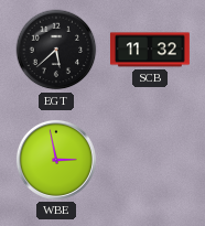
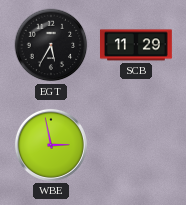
EGT: 5:38 -> 5:35 (51, 45)
SCB: 11:32 -> 11:29 (136, 45)
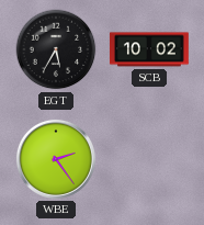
SCB: 11:29 -> 10:02 (149, 49)
WBE: 2:58 -> 2:24 (56, 159)
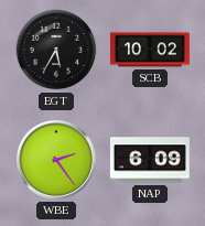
NAP: none -> 6:09 (150, 160)
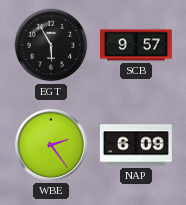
EGT: 5:35 -> 5:55 (51, 45)
SCB: 10:02 -> 9:57 (136, 45)
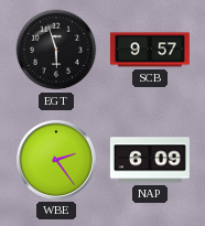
EGT: 5:55 -> 5:57 (56, 50)
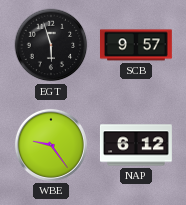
WBE: 2:24 -> 9:24 (51, 145)
NAP: 6:09 -> 6:12 (136, 145)
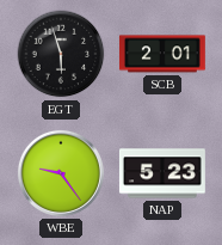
SCB: 9:57 -> 2:01 (162, 54)
NAP: 6:12 -> 5:23 (162, 173)
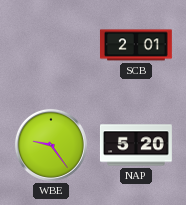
EGT: 5:57 -> none (61, 54)
NAP: 5:23 -> 5:20 (136, 145)
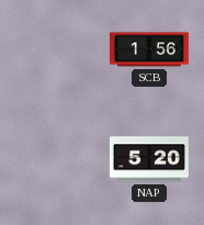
SCB: 2:01 -> 1:56 (149, 49)
WBE: 9:24 -> none (51, 145)
